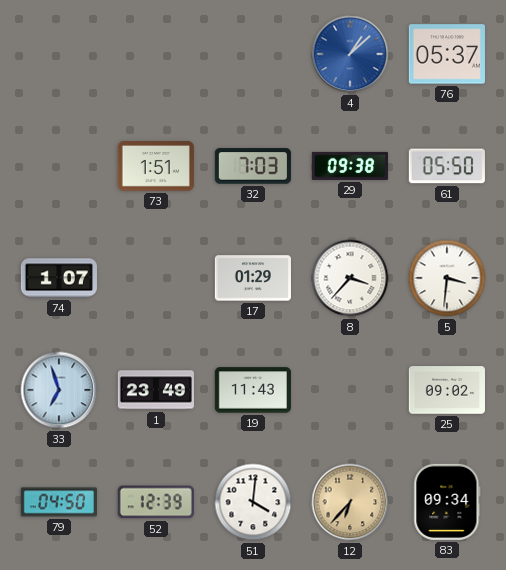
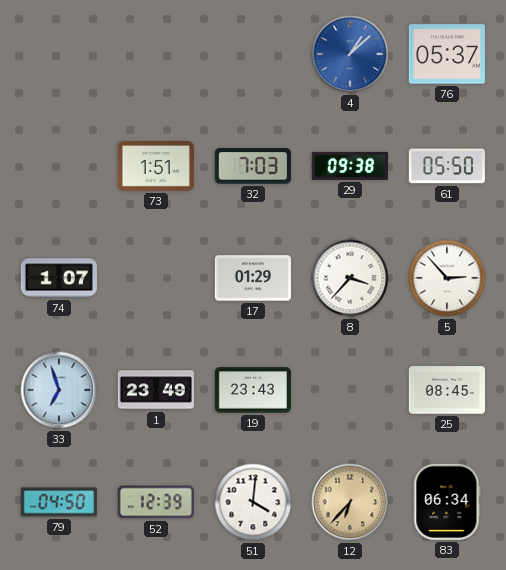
5: 3:31 -> 2:53 (447, 278)
19: 11:43 -> 23:43 (253, 390)
25: 09:02 -> 08:45 (447, 390)
83: 09:34 -> 06:34 (447, 502)
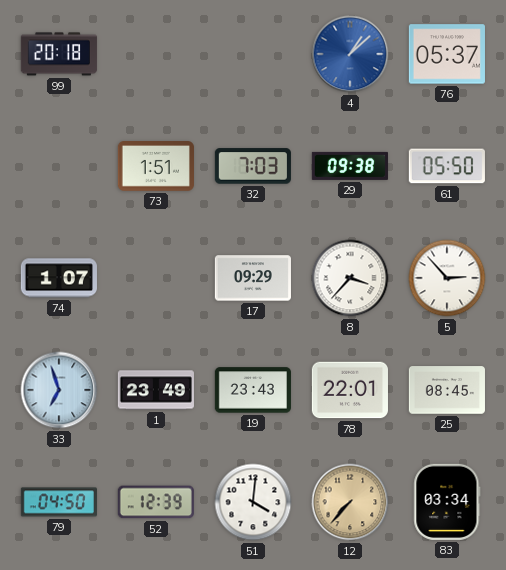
99: none -> 20:18 (59, 54)
17: 01:29 -> 09:29 (253, 278)
78: none -> 22:01 (350, 390)
12: 6:37 -> 7:37 (350, 502)
83: 06:34 -> 03:34 (447, 502)
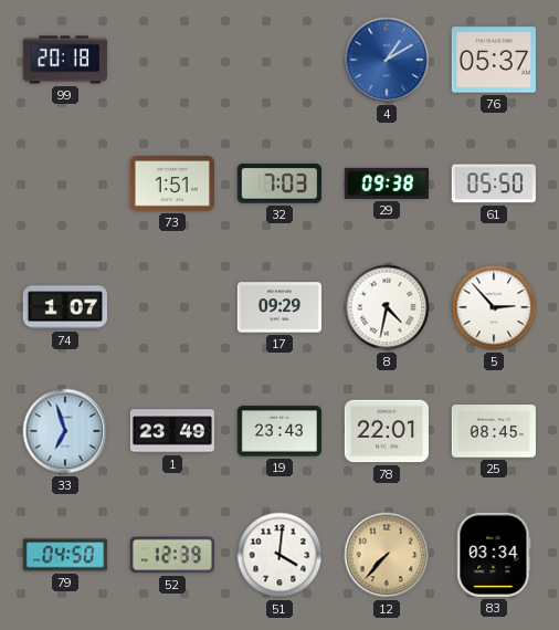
4: 1:08 -> 1:10 (387, 60)
8: 3:37 -> 4:32 (387, 307)
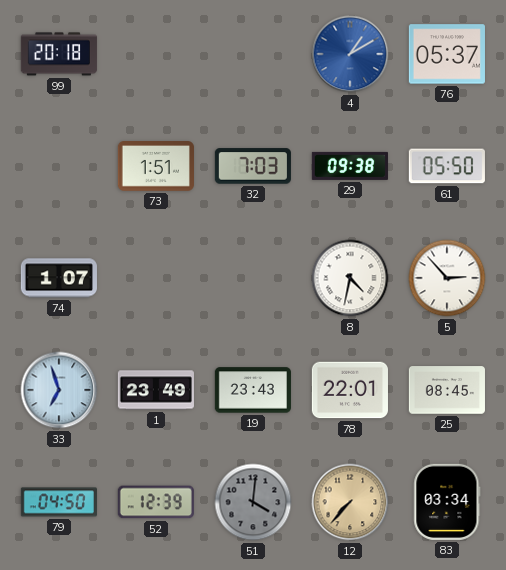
17: 09:29 -> none (279, 307)
51 dial: white -> grey (253, 502)
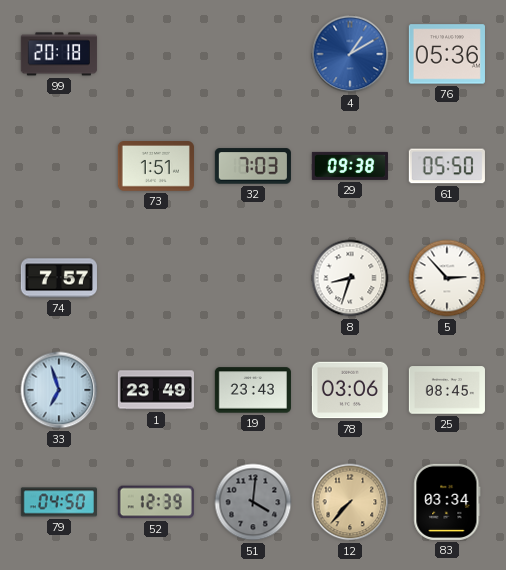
76: 05:37 -> 05:36 (447, 54)
74: 1:07 -> 7:57 (59, 278)
8: 4:32 -> 8:33 (350, 278)
78: 22:01 -> 03:06 (350, 390)
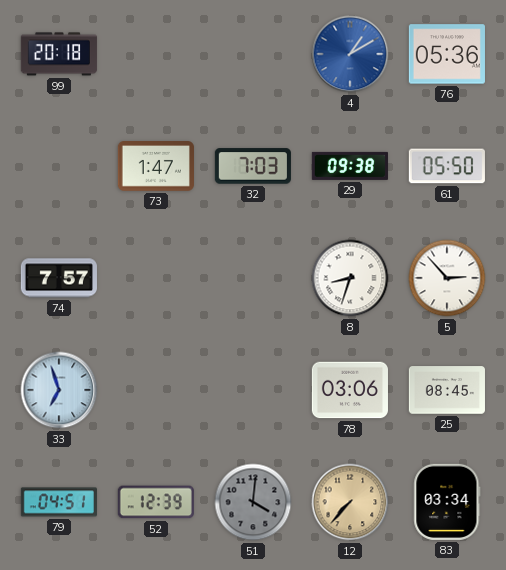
73: 1:51 -> 1:47 (156, 167)
1: 23:49 -> none (156, 390)
19: 23:43 -> none (253, 390)
79: 04:50 -> 04:51 (59, 502)
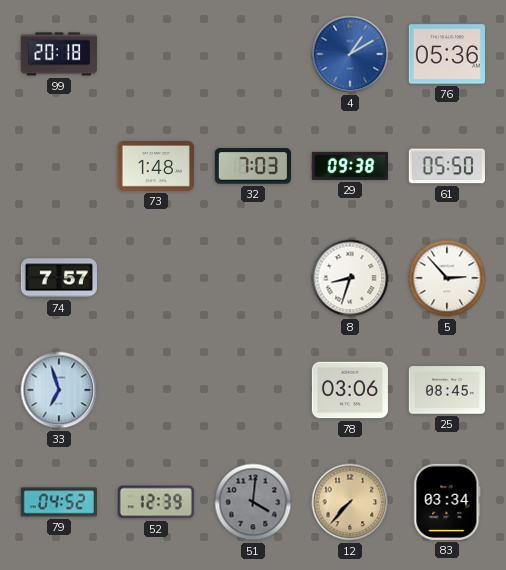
73: 1:47 -> 1:48 (156, 167)
79: 04:51 -> 04:52 (59, 502)
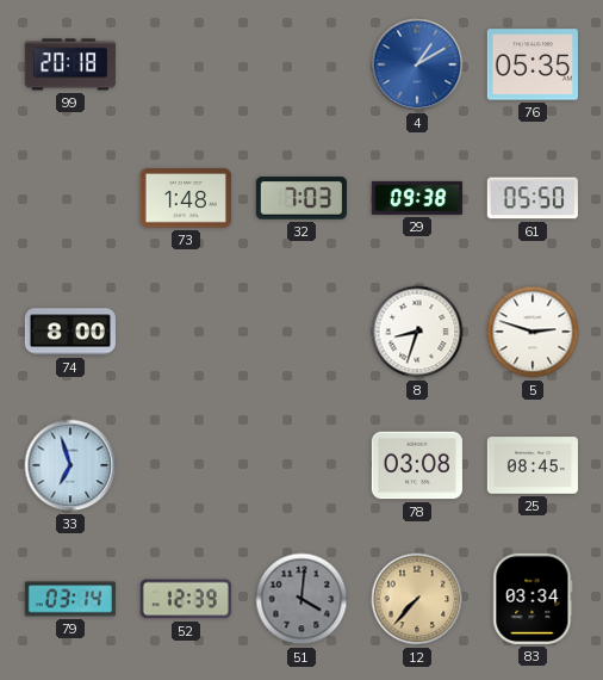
76: 05:36 -> 05:35 (533, 64)
74: 7:57 -> 8:00 (70, 332)
5: 2:53 -> 2:48 (533, 332)
78: 03:06 -> 03:08 (417, 465)
79: 04:52 -> 03:14 (70, 599)
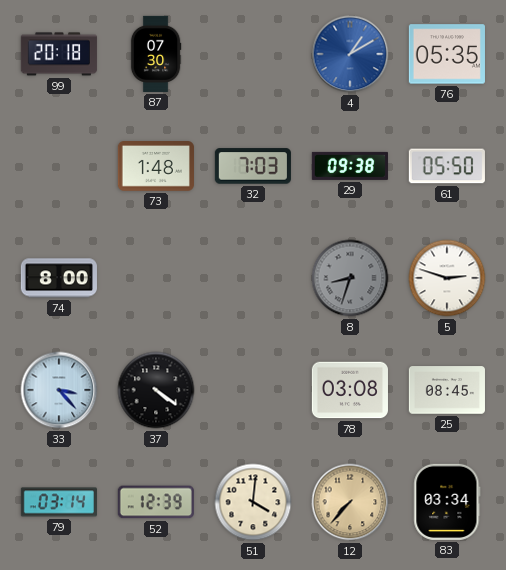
87: none -> 07:30 (156, 54)
8 dial: white -> grey (350, 278)
33: 6:57 -> 3:23 (59, 390)
37: none -> 4:21 (156, 390)
51 dial: grey -> cream (253, 502)
